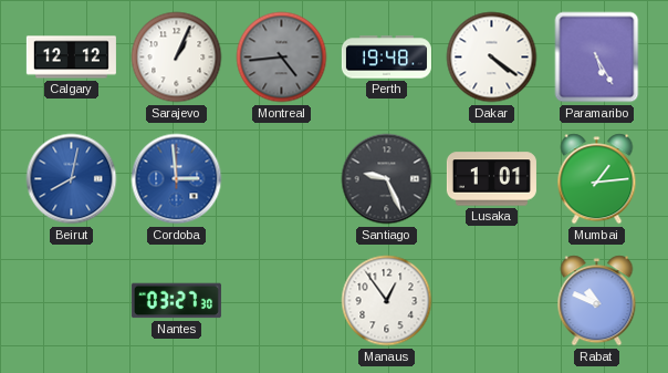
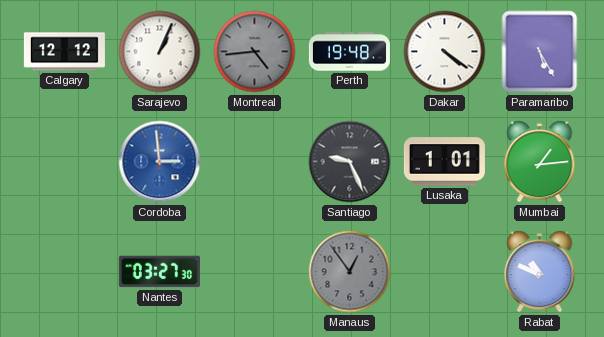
Beirut: 8:02 -> none (72, 179)
Manaus dial: white -> grey (350, 272)
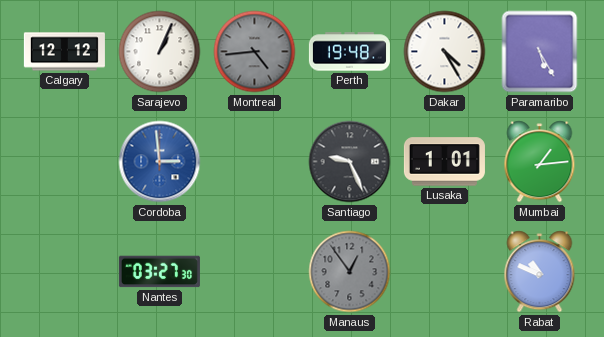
Dakar: 4:21 -> 4:25 (445, 52)
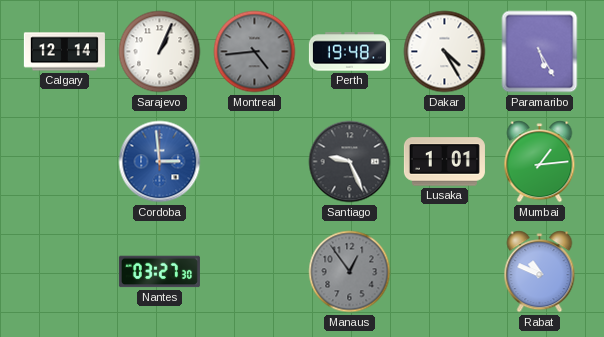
Calgary: 12:12 -> 12:14 (64, 52)
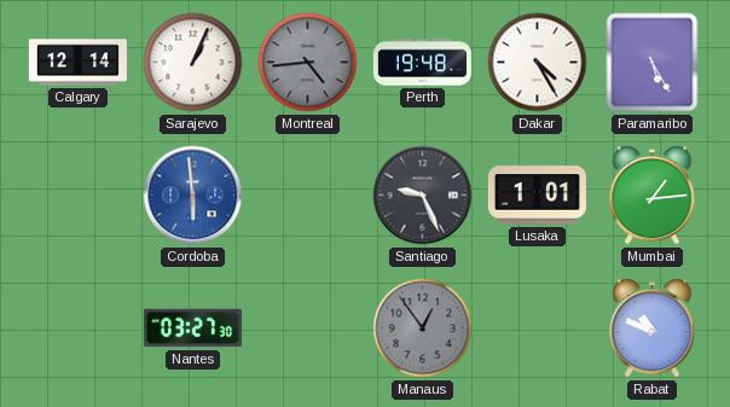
Cordoba: 2:59 -> 5:59 (193, 196)
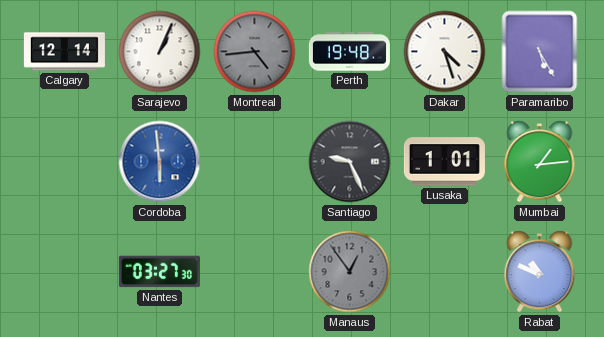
Dakar: 4:25 -> 4:27 (445, 52)
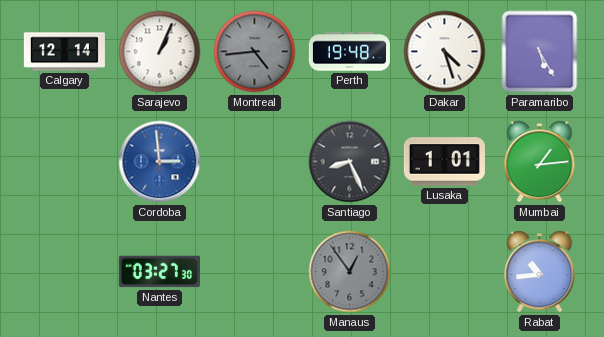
Cordoba: 5:59 -> 2:59 (160, 162)
Santiago: 9:26 -> 8:26 (350, 162)
Rabat: 10:49 -> 10:44 (540, 272)
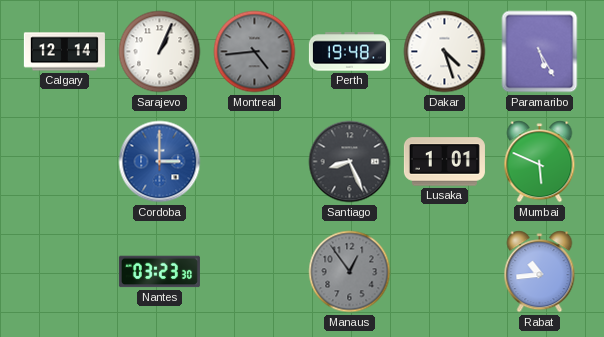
Cordoba: 2:59 -> 3:00 (160, 162)
Mumbai: 1:14 -> 5:49 (540, 162)
Nantes: 03:27 -> 03:23 (159, 272)
